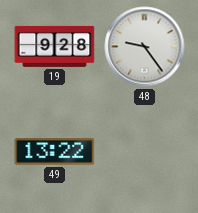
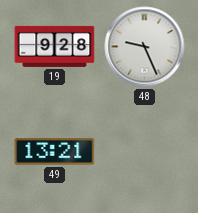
48: 9:24 -> 9:26 (145, 47)
49: 13:22 -> 13:21 (55, 152)
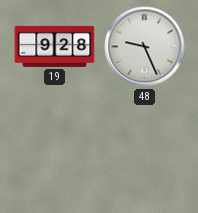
49: 13:21 -> none (55, 152)
